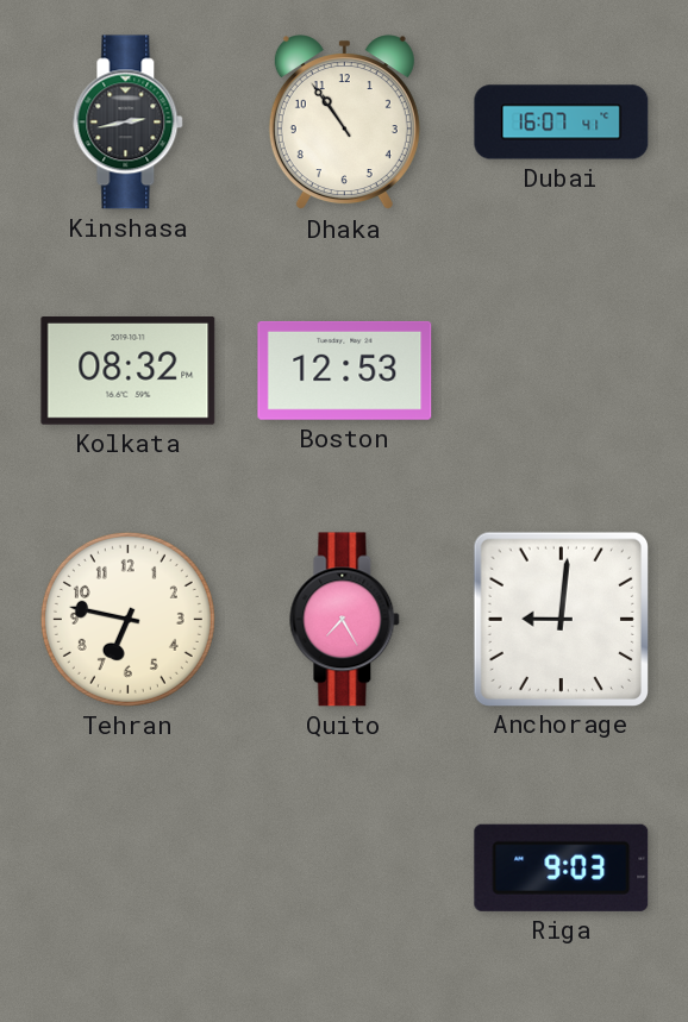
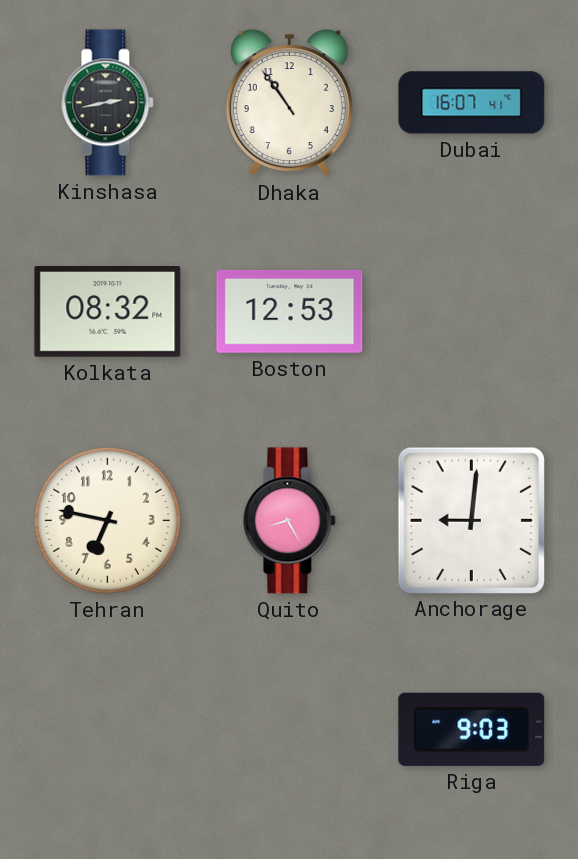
Quito: 7:25 -> 8:25 (290, 521)
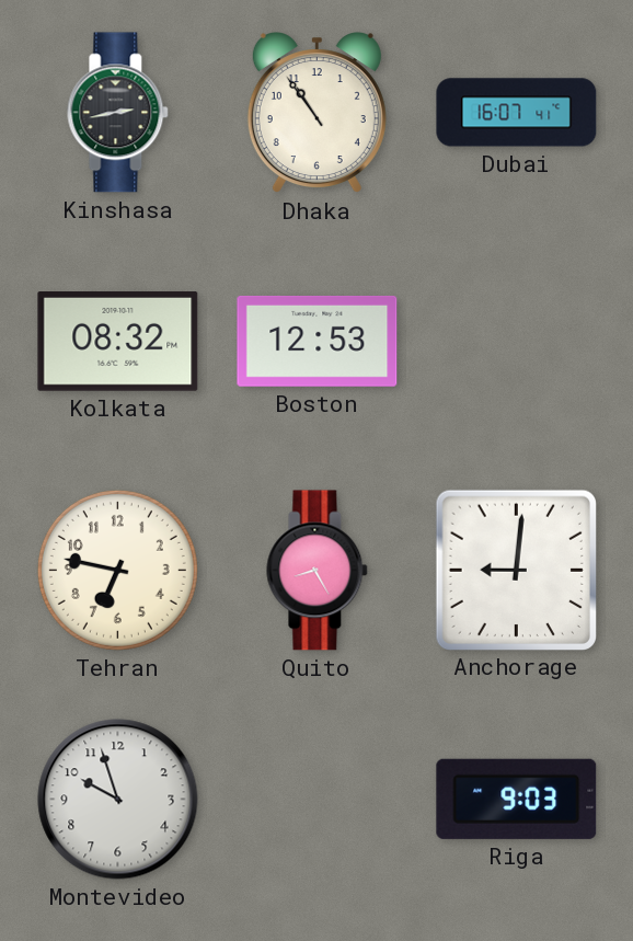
Montevideo: none -> 9:57 (118, 800)
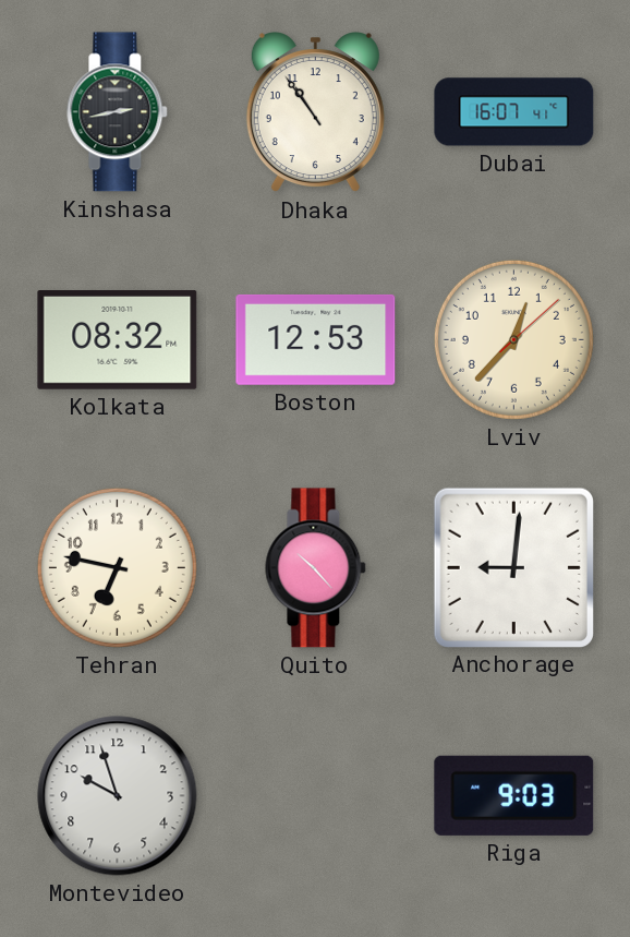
Lviv: none -> 12:37 (513, 339)
Quito: 8:25 -> 10:23 (316, 568)
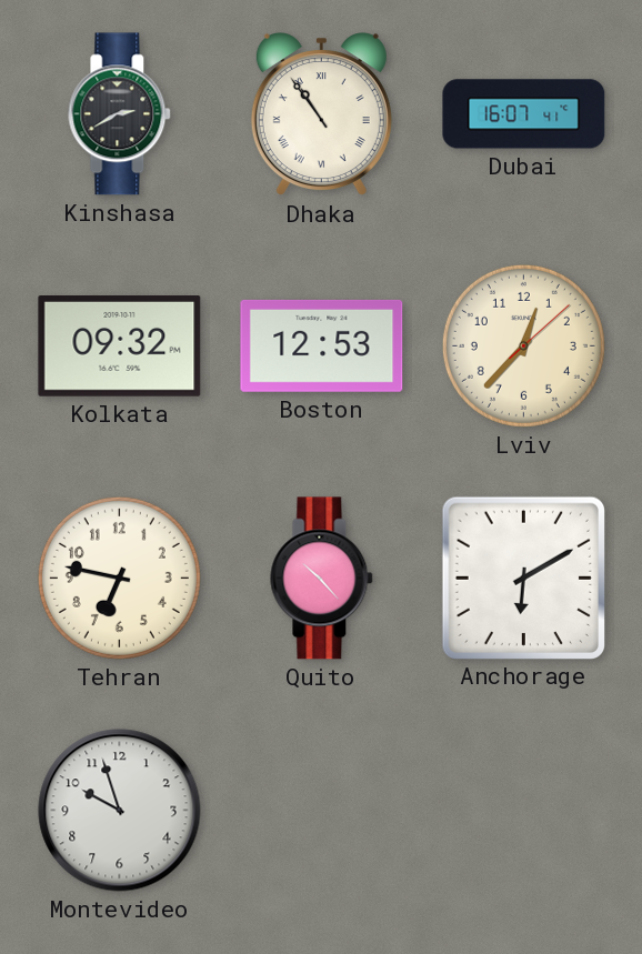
Kinshasa: 2:43 -> 2:40 (120, 114)
Dhaka numerals: Arabic -> Roman (321, 114)
Kolkata: 08:32 -> 09:32 (120, 347)
Anchorage: 9:01 -> 6:10 (523, 578)
Riga: 9:03 -> none (514, 795)
